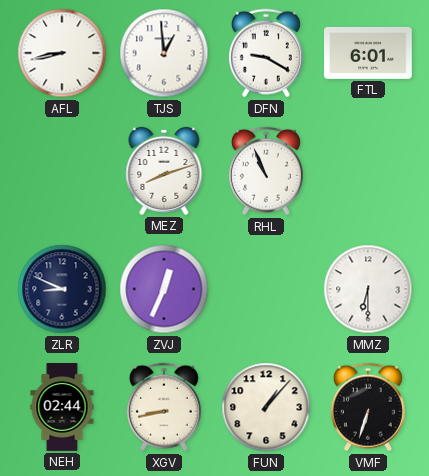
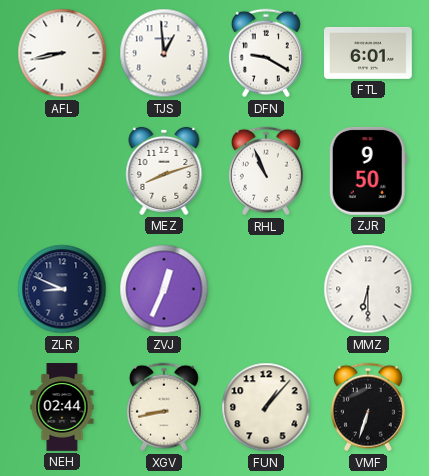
ZJR: none -> 9:50 (368, 171)
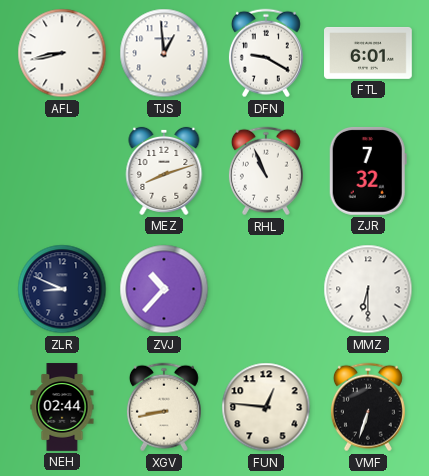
ZJR: 9:50 -> 7:32 (368, 171)
ZVJ: 12:34 -> 10:37 (164, 289)
FUN: 1:07 -> 12:46 (266, 407)
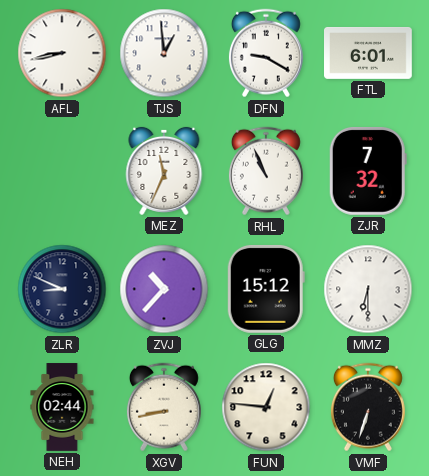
MEZ: 8:12 -> 11:34 (164, 171)
GLG: none -> 15:12 (266, 289)
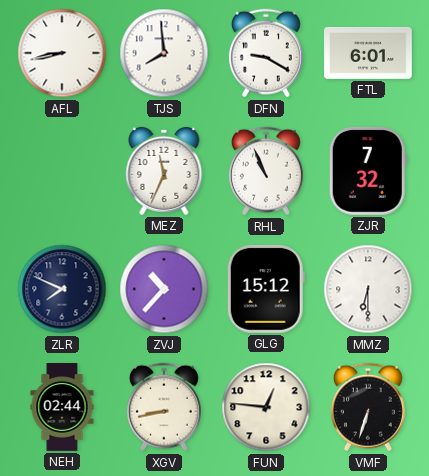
TJS: 12:59 -> 7:59 (164, 53)
ZLR: 8:49 -> 7:49 (62, 289)
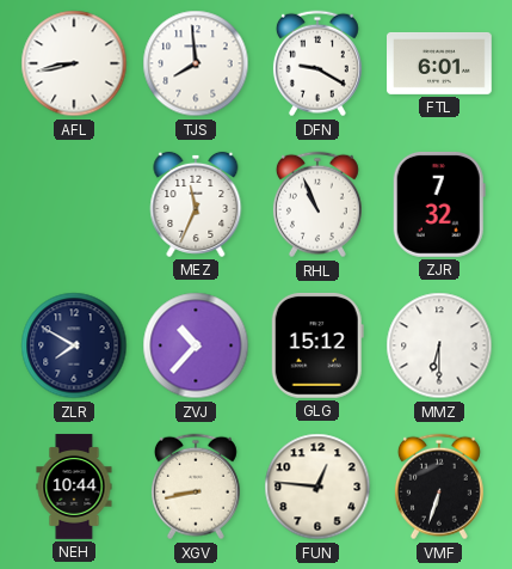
ZLR: 7:49 -> 7:50 (74, 345)
NEH: 02:44 -> 10:44 (74, 487)
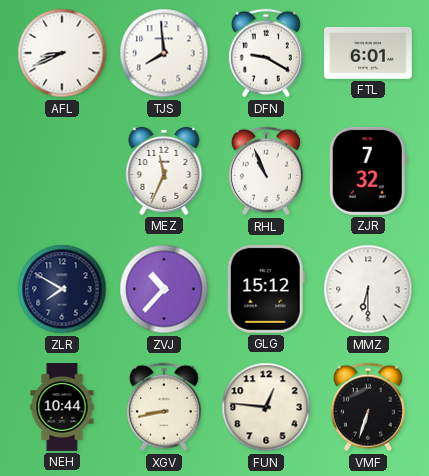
AFL: 8:43 -> 8:41 (62, 53)
